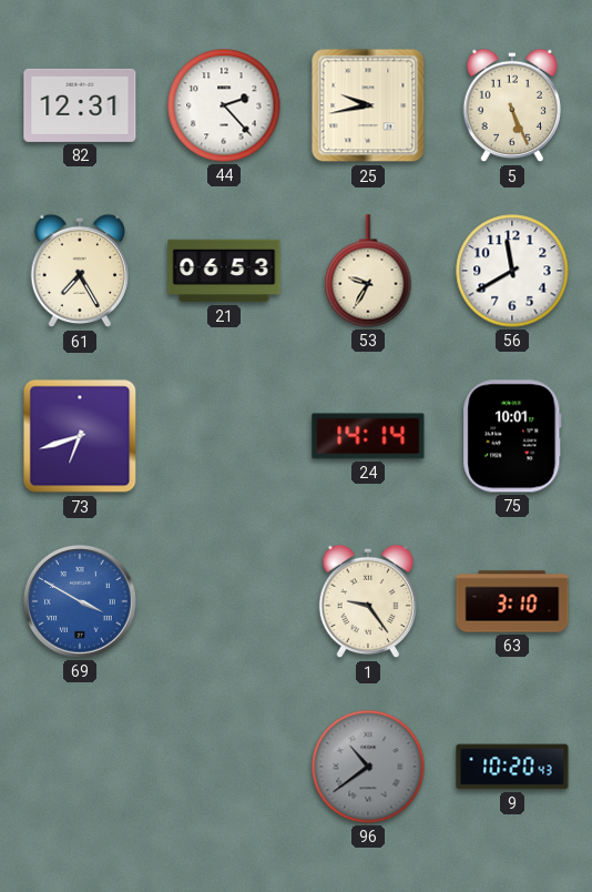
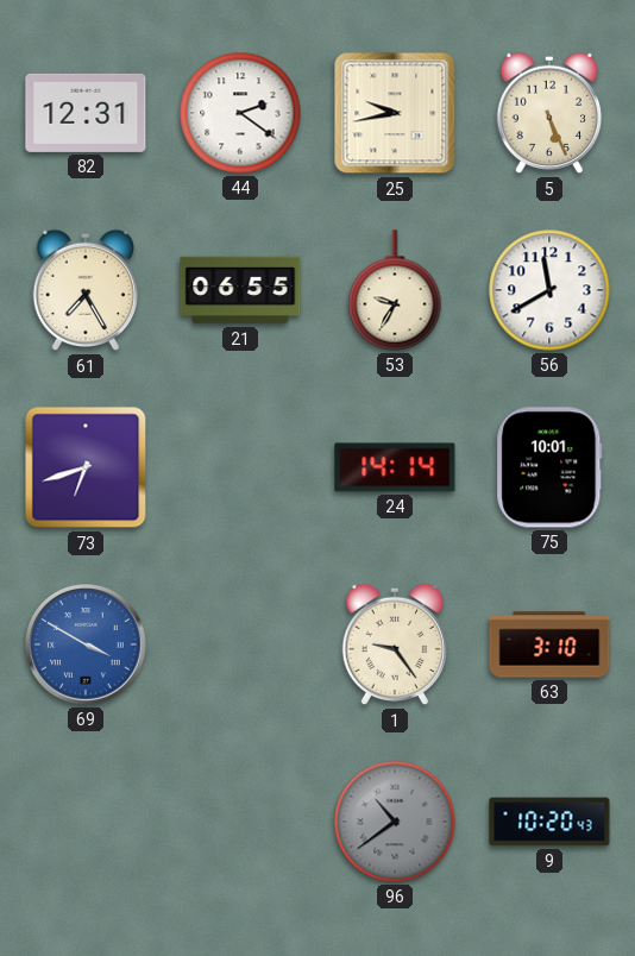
44: 2:23 -> 2:21 (240, 113)
21: 06:53 -> 06:55 (240, 290)
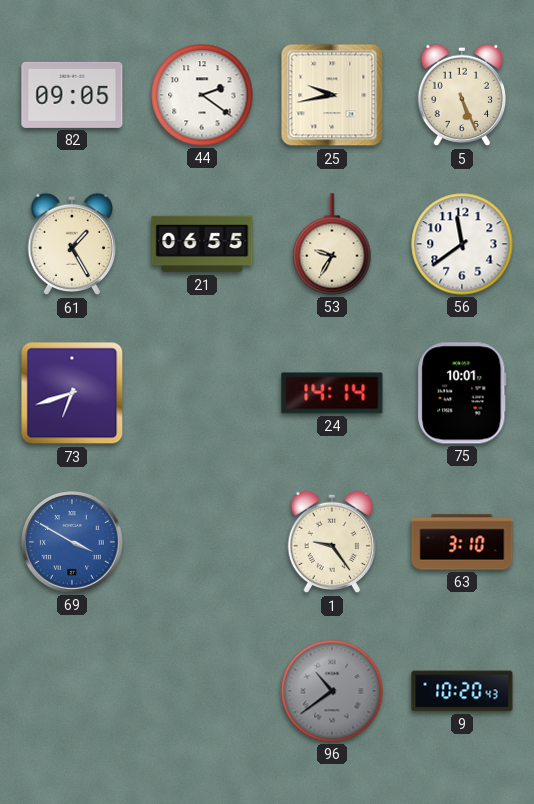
82: 12:31 -> 09:05 (72, 95)
61: 7:25 -> 1:25 (72, 244)
56: 11:40 -> 11:39 (462, 244)
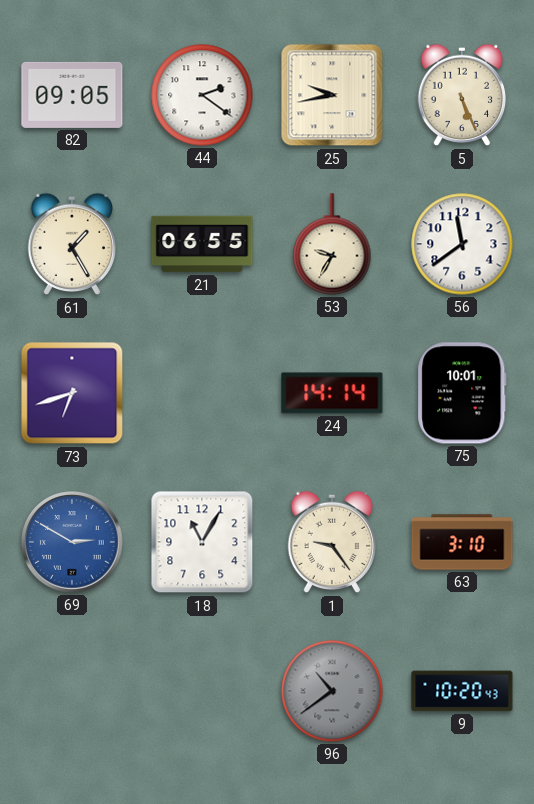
69: 3:50 -> 2:50 (72, 542)
18: none -> 11:05 (202, 542)
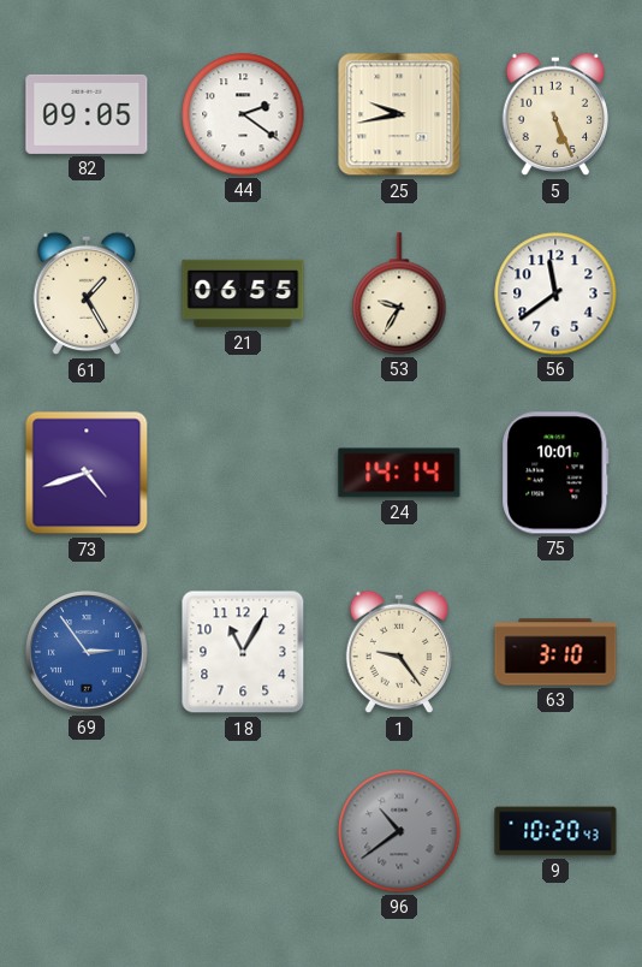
73: 6:42 -> 4:42 (87, 473)
69: 2:50 -> 2:54 (87, 652)
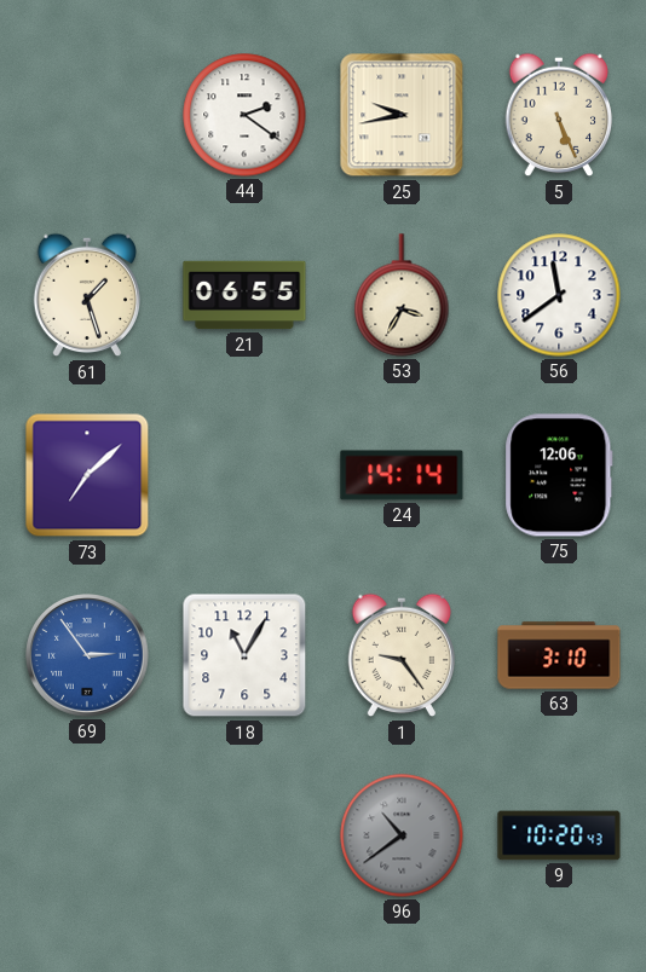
82: 09:05 -> none (87, 114)
61: 1:25 -> 1:27 (87, 295)
53: 9:35 -> 3:35 (402, 295)
73: 4:42 -> 7:08 (87, 475)
75: 10:01 -> 12:06 (559, 475)
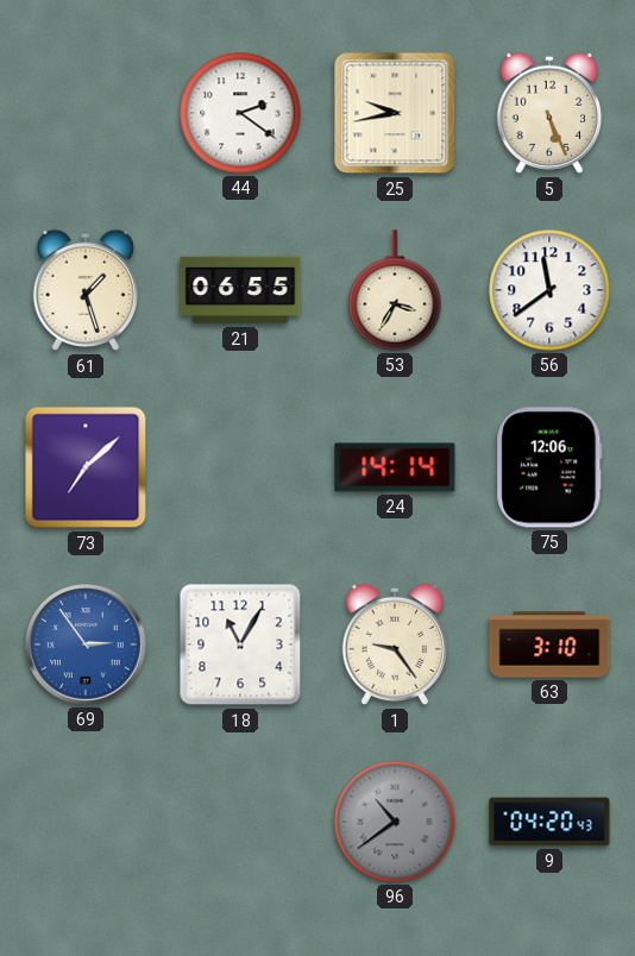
9: 10:20 -> 04:20 (549, 822)
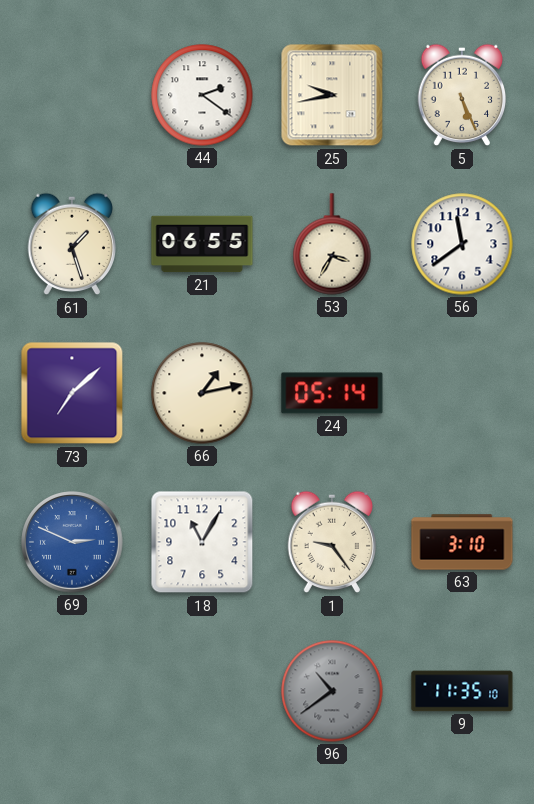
66: none -> 1:13 (202, 393)
24: 14:14 -> 05:14 (332, 393)
75: 12:06 -> none (549, 467)
69: 2:54 -> 2:49 (72, 542)
9: 04:20 -> 11:35 (462, 691)
